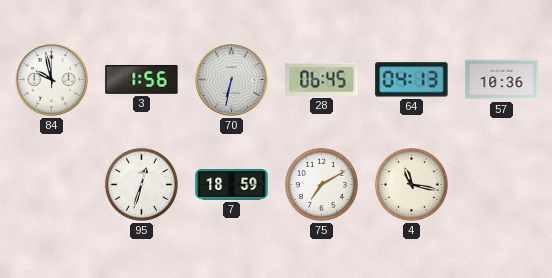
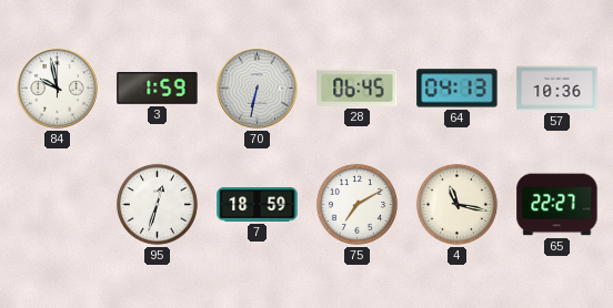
3: 1:56 -> 1:59 (158, 88)
65: none -> 22:27 (557, 205)
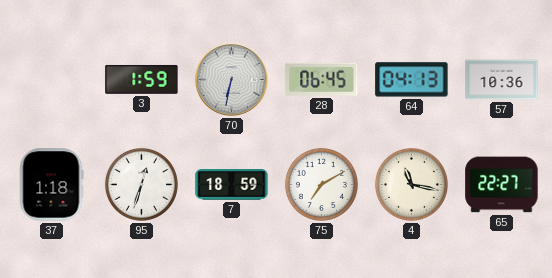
84: 9:58 -> none (58, 89)
37: none -> 1:18 (51, 185)
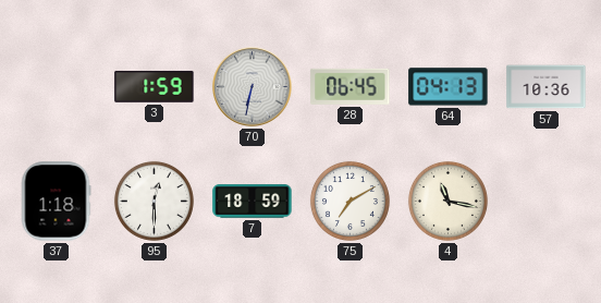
95: 12:33 -> 12:30 (154, 201)
65: 22:27 -> none (502, 185)
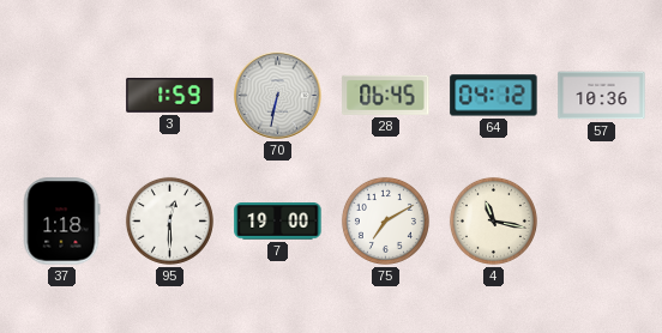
64: 04:13 -> 04:12 (494, 96)
7: 18:59 -> 19:00 (278, 222)
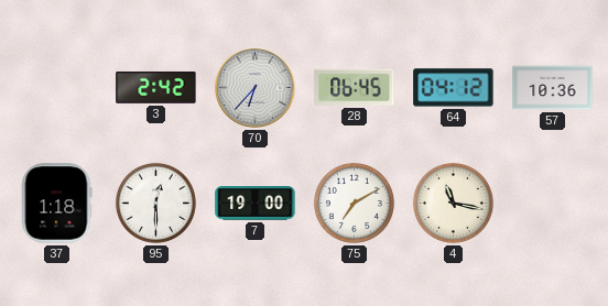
3: 1:59 -> 2:42 (156, 87)
70: 6:32 -> 6:37 (256, 88)
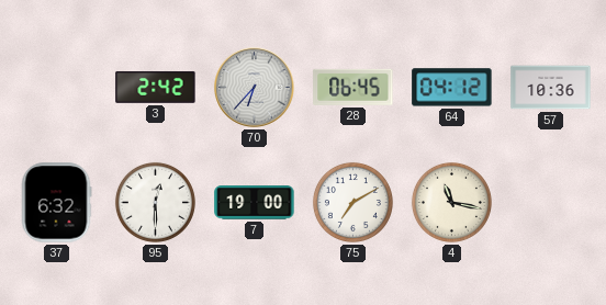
37: 1:18 -> 6:32 (56, 203)
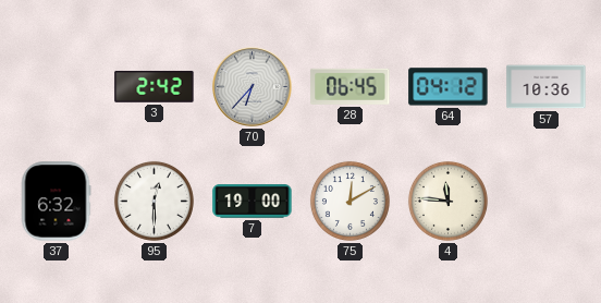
75: 7:10 -> 12:10 (349, 201)
4: 11:17 -> 11:46 (447, 201)
